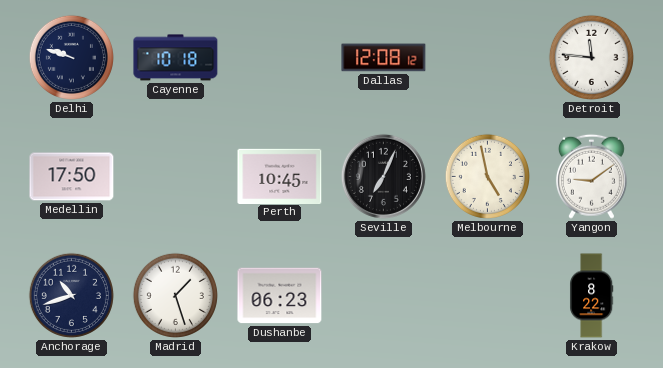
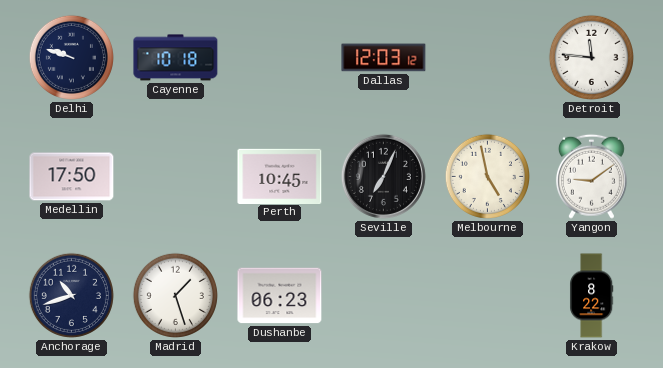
Dallas: 12:08 -> 12:03 (384, 58)
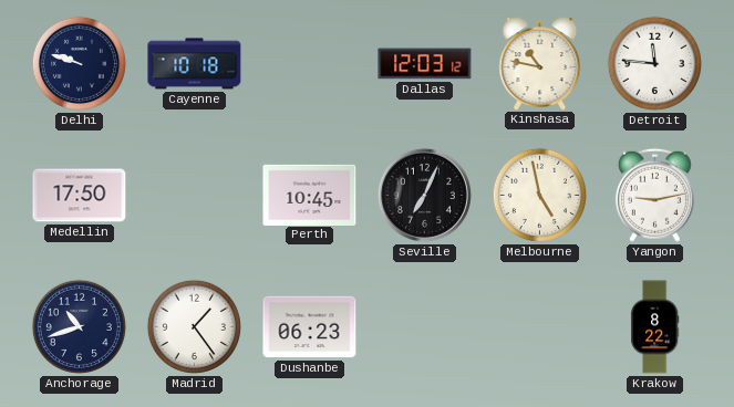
Kinshasa: none -> 10:47 (540, 63)
Yangon: 9:09 -> 9:13 (654, 195)
Madrid: 1:27 -> 1:24 (194, 326)
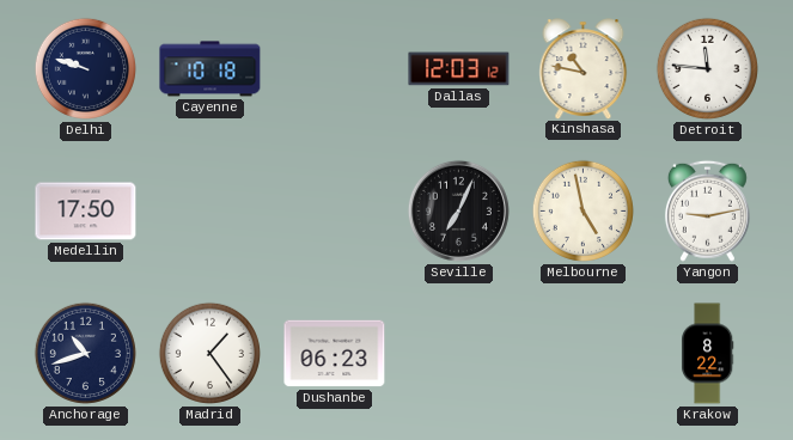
Perth: 10:45 -> none (310, 195)
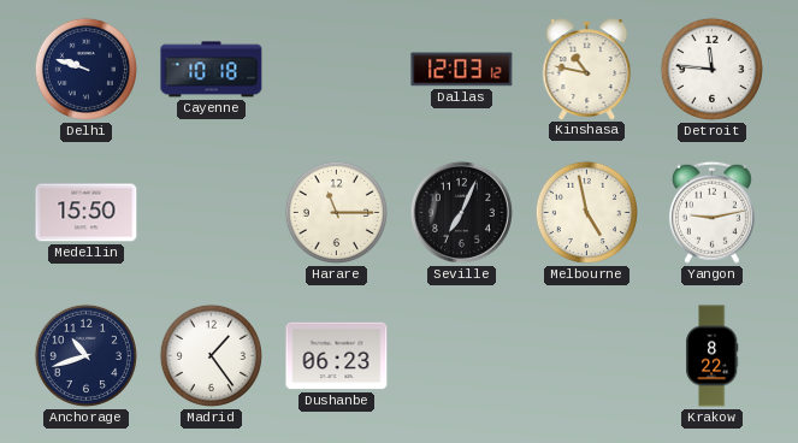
Medellin: 17:50 -> 15:50 (87, 213)
Harare: none -> 11:15 (336, 212)
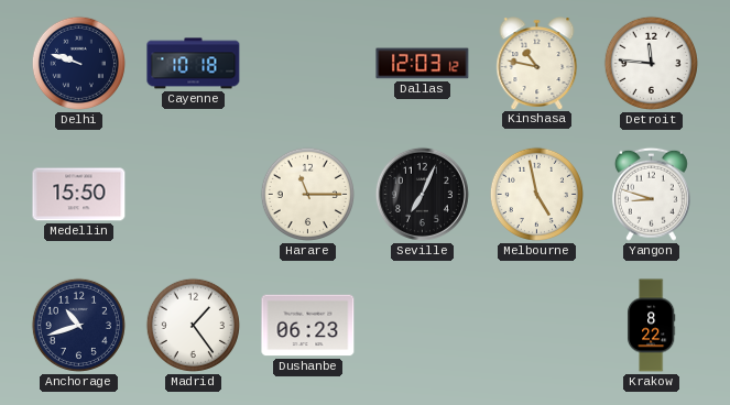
Yangon: 9:13 -> 8:48 (651, 194)
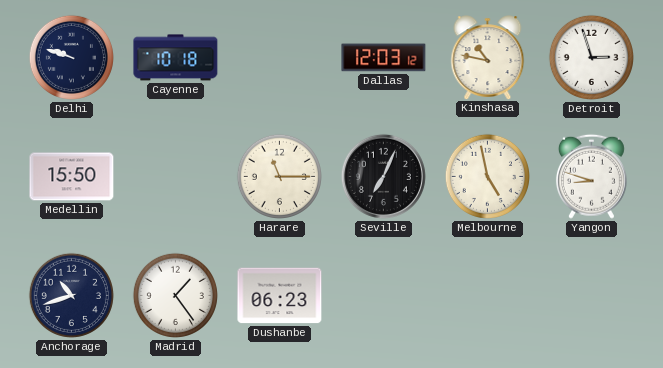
Detroit: 11:46 -> 2:57 (591, 57)
Krakow: 8:22 -> none (652, 326)
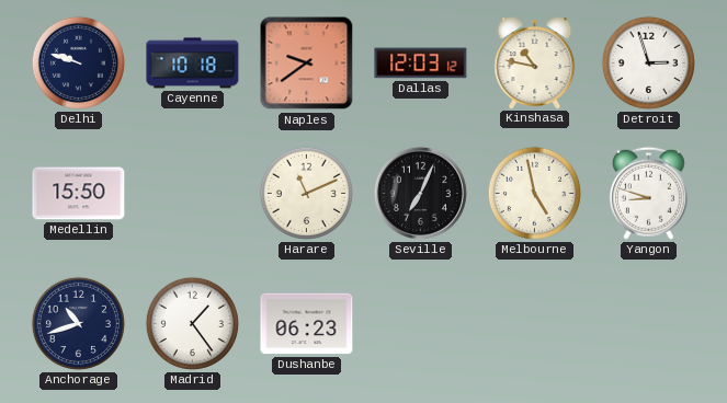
Naples: none -> 9:39 (307, 64)
Harare: 11:15 -> 11:11 (306, 193)
